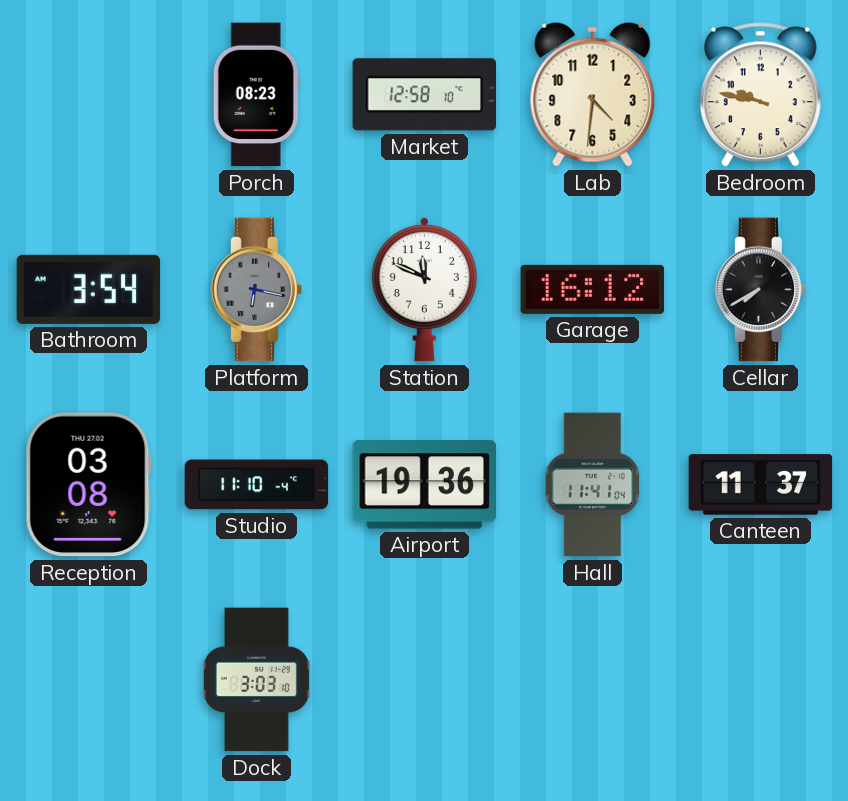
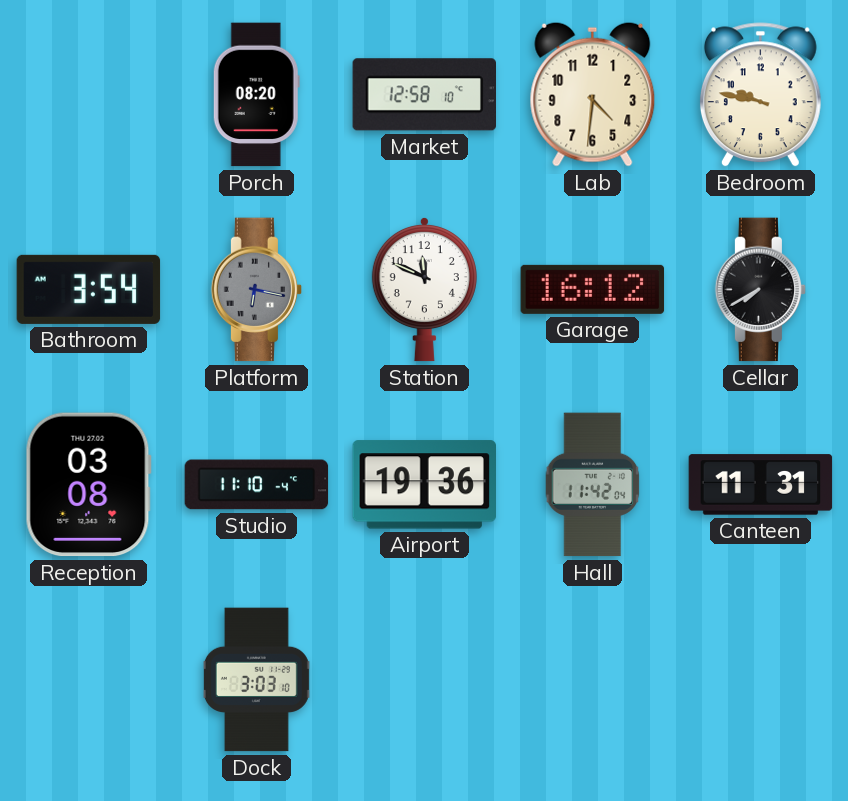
Porch: 08:23 -> 08:20 (256, 95)
Hall: 11:41 -> 11:42 (593, 485)
Canteen: 11:37 -> 11:31 (761, 485)
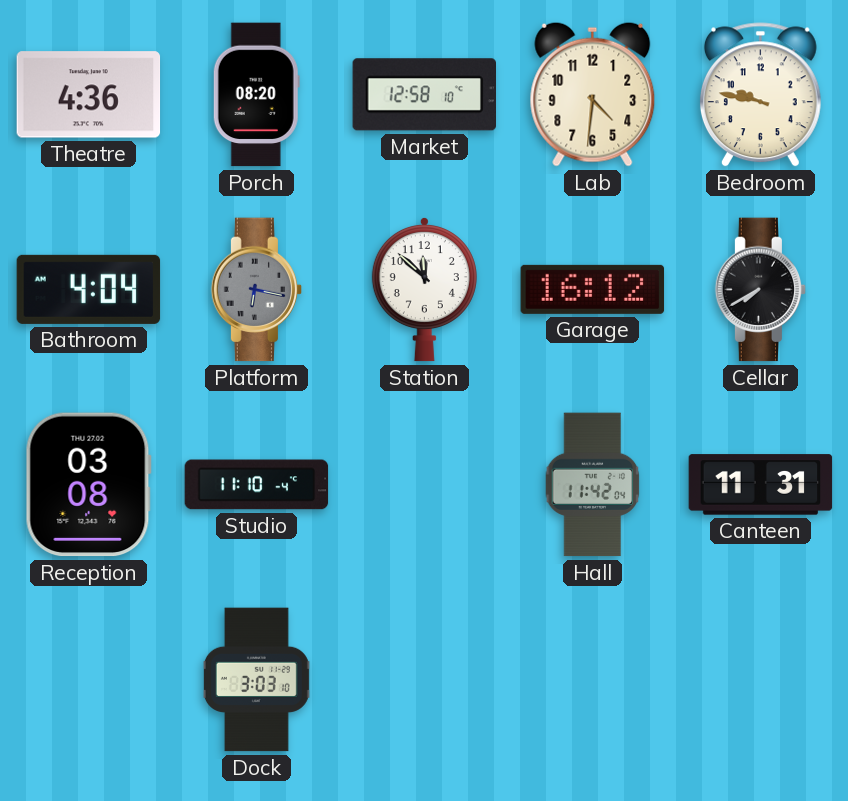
Theatre: none -> 4:36 (89, 95)
Bathroom: 3:54 -> 4:04 (89, 289)
Station: 11:49 -> 11:52 (424, 289)
Airport: 19:36 -> none (424, 485)
